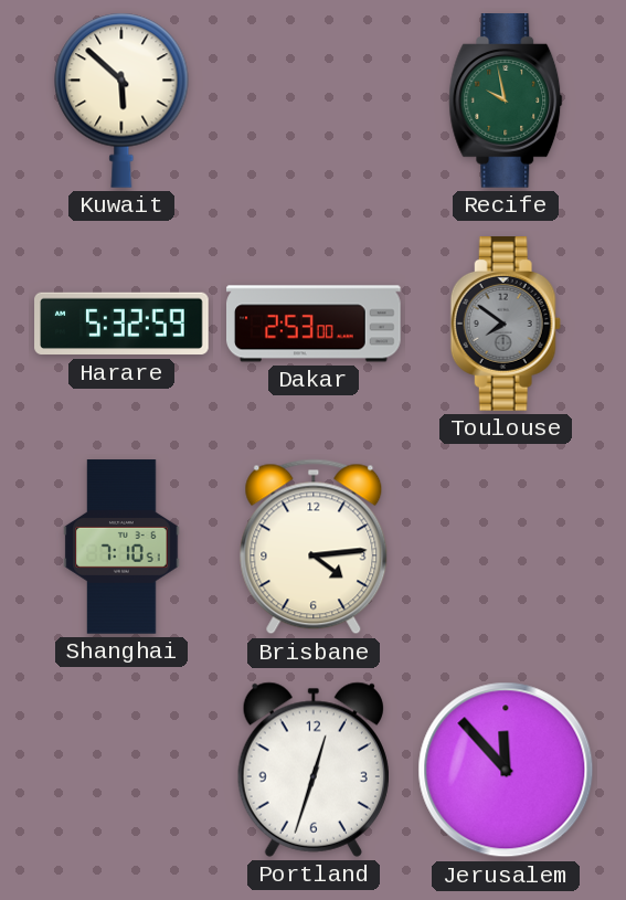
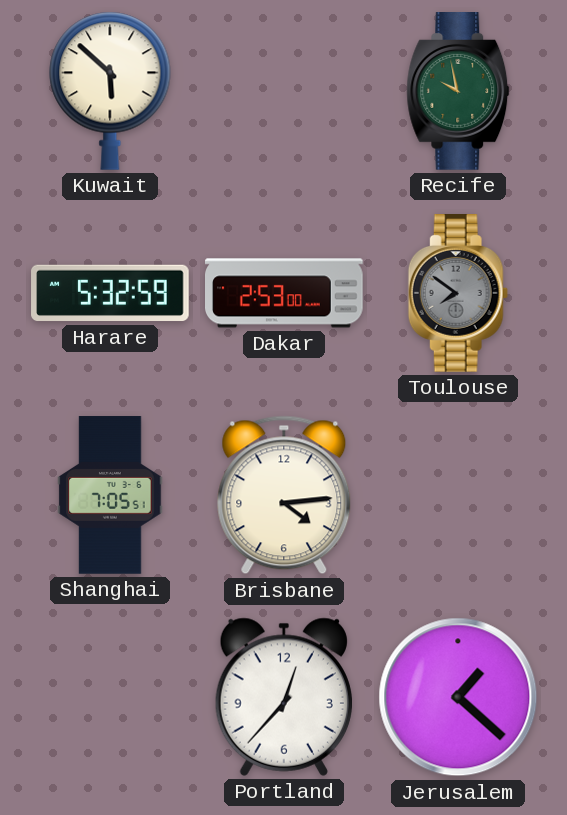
Shanghai: 7:10 -> 7:05 (110, 495)
Portland: 12:33 -> 12:37 (284, 697)
Jerusalem: 11:53 -> 1:22 (458, 697)
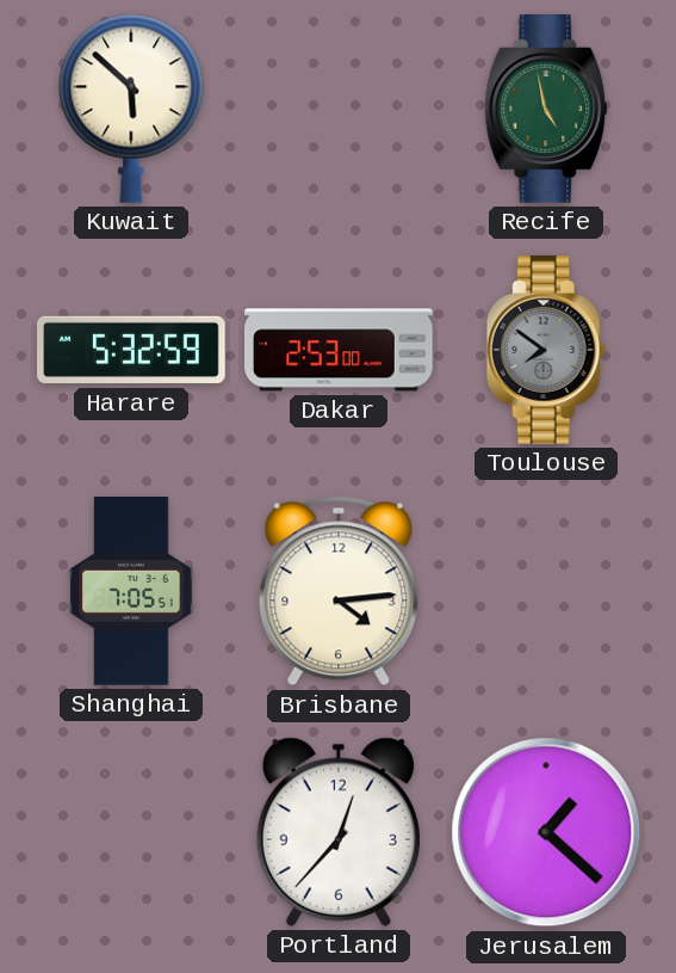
Recife: 9:58 -> 4:58 (546, 110)
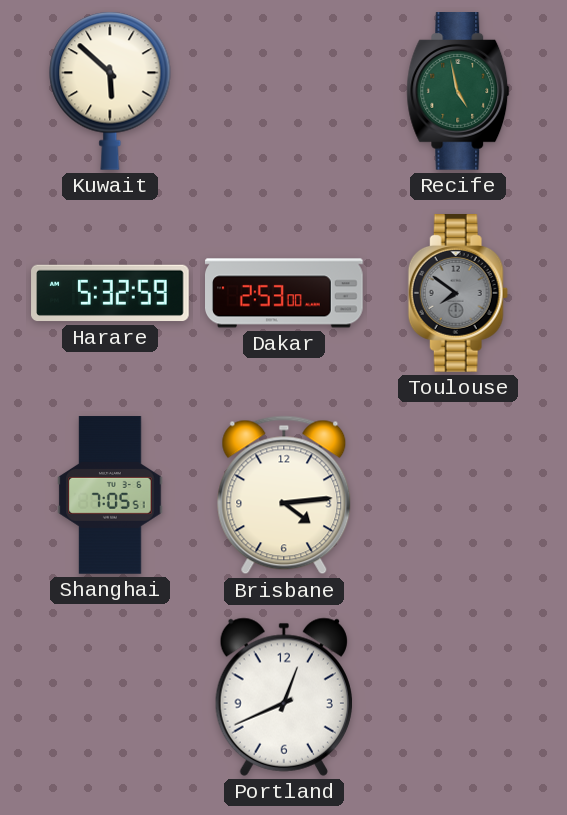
Portland: 12:37 -> 12:41 (284, 697)
Jerusalem: 1:22 -> none (546, 832)
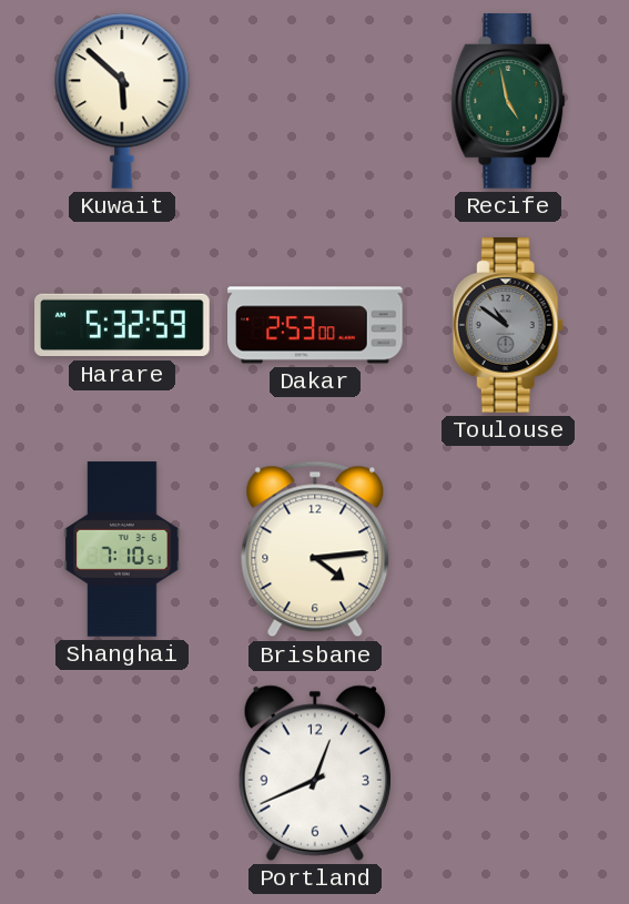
Toulouse: 7:51 -> 10:51 (508, 326)
Shanghai: 7:05 -> 7:10 (122, 549)
